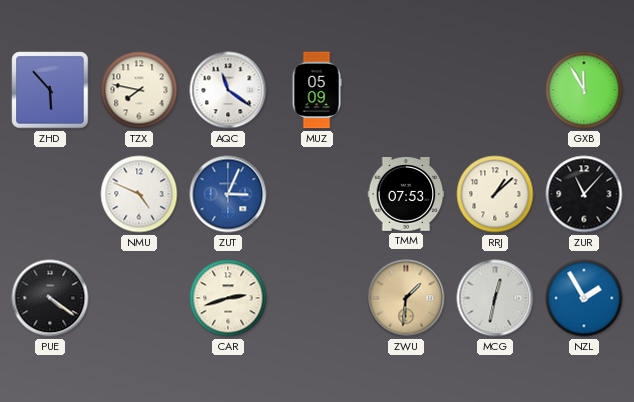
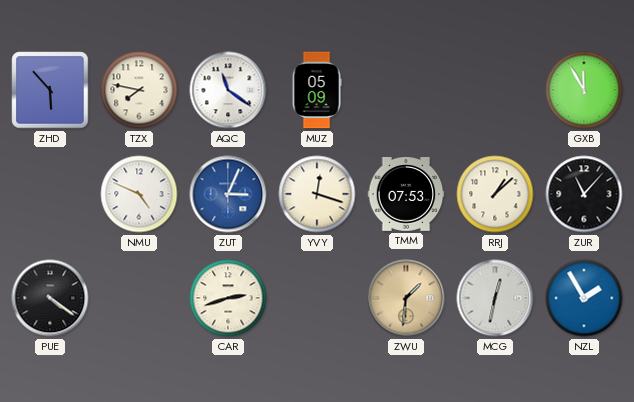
YVY: none -> 12:18 (317, 194)
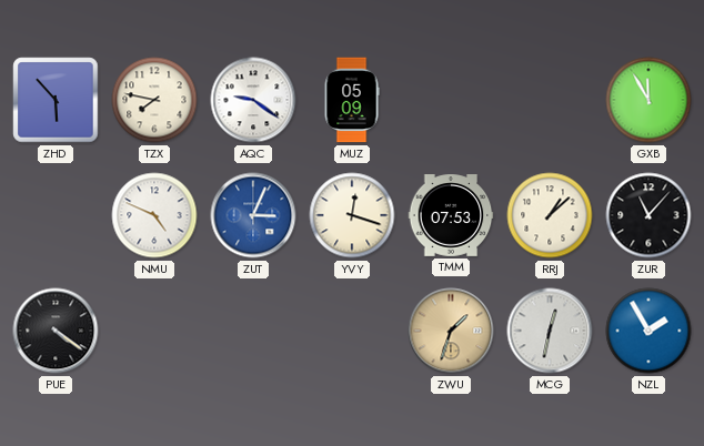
AQC: 11:21 -> 9:21 (253, 100)
CAR: 2:42 -> none (228, 298)
ZWU: 1:31 -> 1:33 (451, 331)
